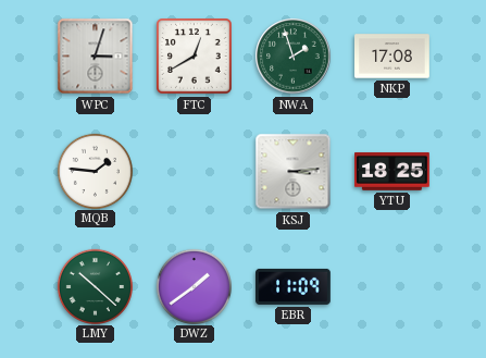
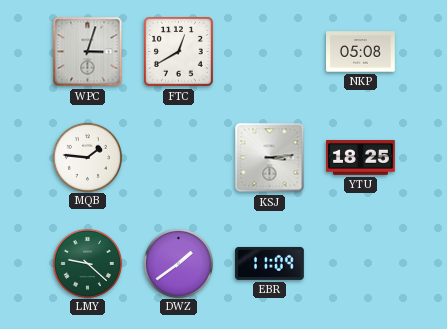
NWA: 1:57 -> none (294, 57)
NKP: 17:08 -> 05:08 (361, 52)
LMY: 10:22 -> 9:22 (87, 263)
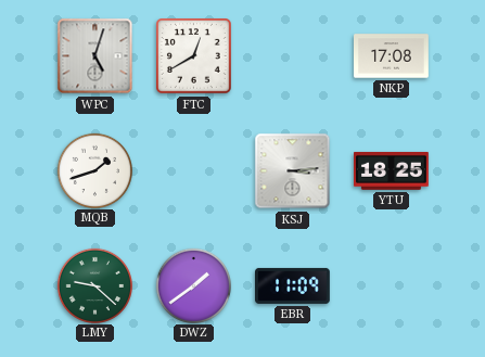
WPC: 3:03 -> 5:03 (95, 56)
NKP: 05:08 -> 17:08 (392, 56)
MQB: 1:46 -> 1:42 (94, 170)
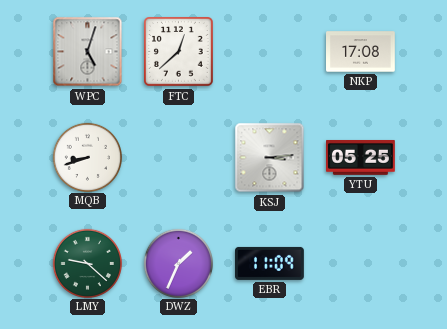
FTC: 12:40 -> 12:38 (179, 52)
MQB: 1:42 -> 8:42 (87, 157)
YTU: 18:25 -> 05:25 (361, 157)
DWZ: 1:39 -> 1:34 (178, 263)
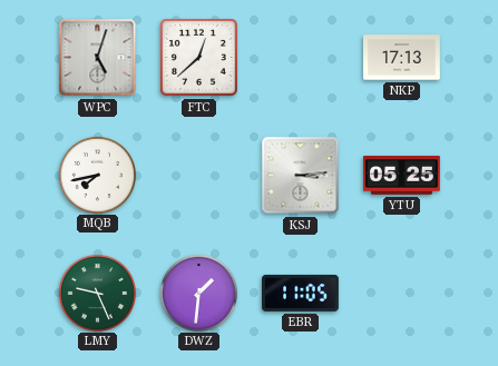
NKP: 17:08 -> 17:13 (402, 58)
MQB: 8:42 -> 7:43 (97, 175)
LMY: 9:22 -> 9:26 (97, 293)
DWZ: 1:34 -> 1:31 (198, 293)
EBR: 11:09 -> 11:05 (301, 293)
